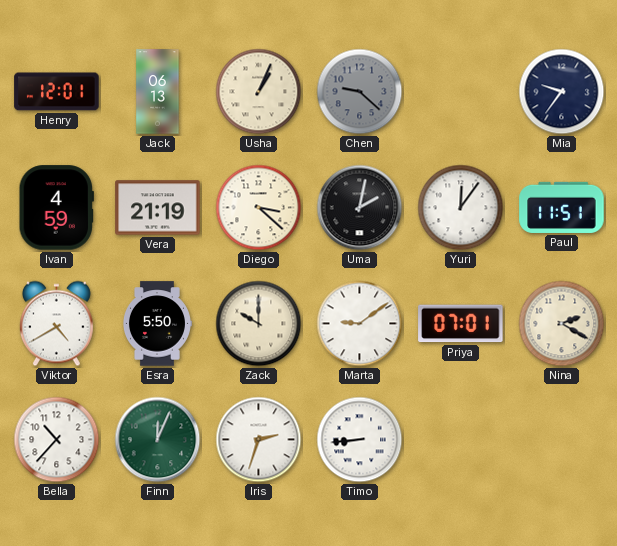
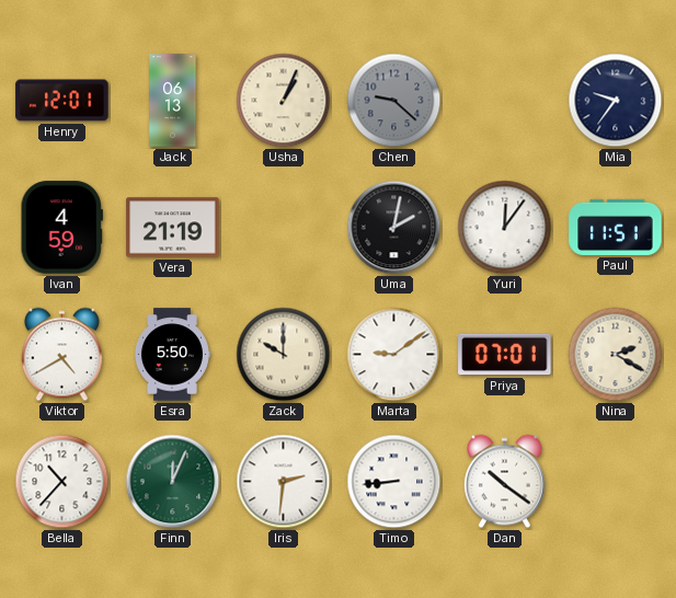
Diego: 3:22 -> none (259, 208)
Iris: 2:33 -> 2:31 (284, 482)
Dan: none -> 10:21 (504, 482)
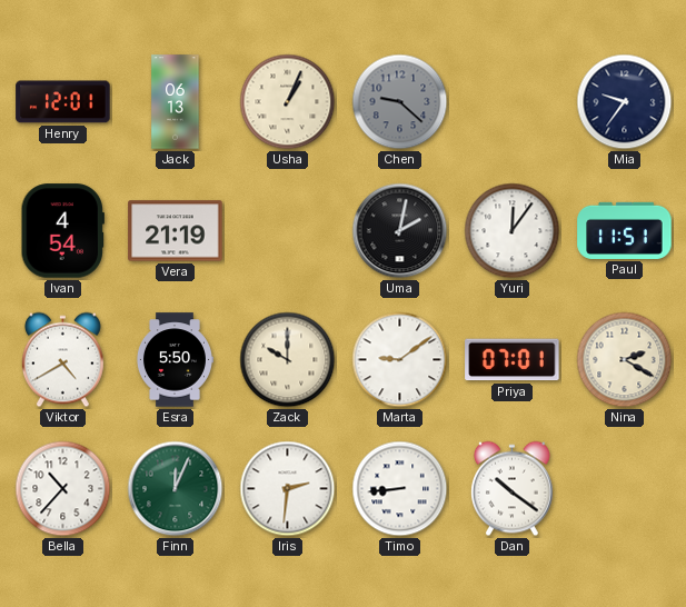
Ivan: 4:59 -> 4:54 (62, 231)
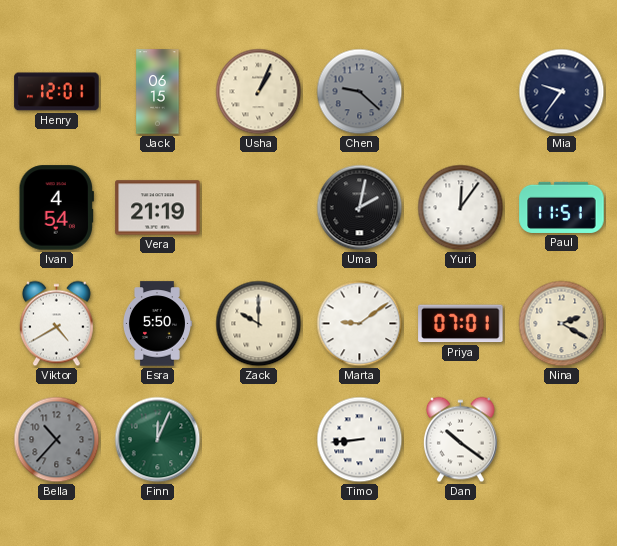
Jack: 06:13 -> 06:15 (158, 92)
Bella dial: white -> grey (57, 440)
Iris: 2:31 -> none (288, 489)
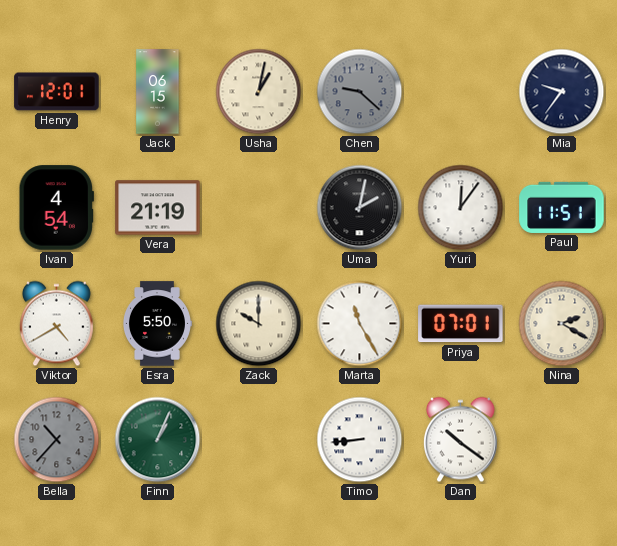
Usha: 1:04 -> 1:02 (259, 92)
Marta: 9:09 -> 11:25 (360, 324)
Finn: 12:04 -> 1:04 (158, 440)
